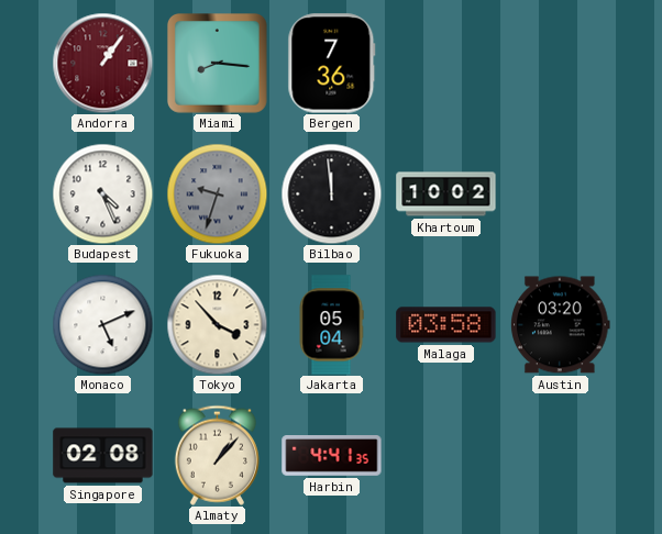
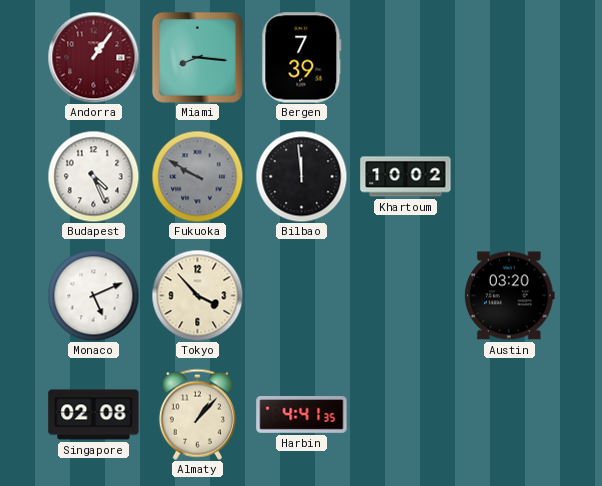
Bergen: 7:36 -> 7:39 (302, 58)
Fukuoka: 9:33 -> 9:50 (197, 176)
Jakarta: 05:04 -> none (331, 325)
Malaga: 03:58 -> none (446, 325)
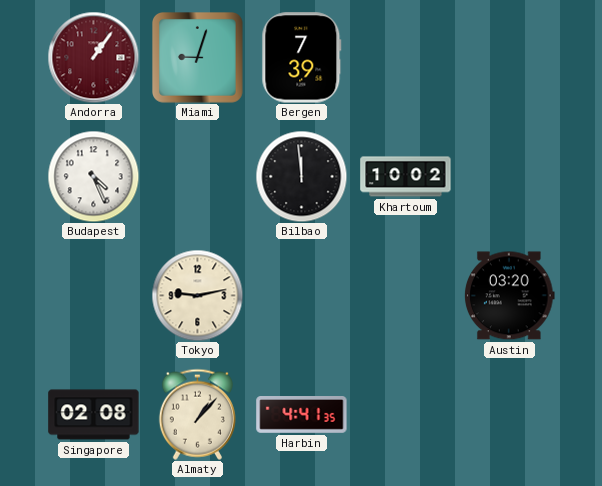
Miami: 8:16 -> 9:03 (198, 58)
Fukuoka: 9:50 -> none (197, 176)
Monaco: 5:11 -> none (93, 295)
Tokyo: 3:53 -> 9:13 (197, 295)
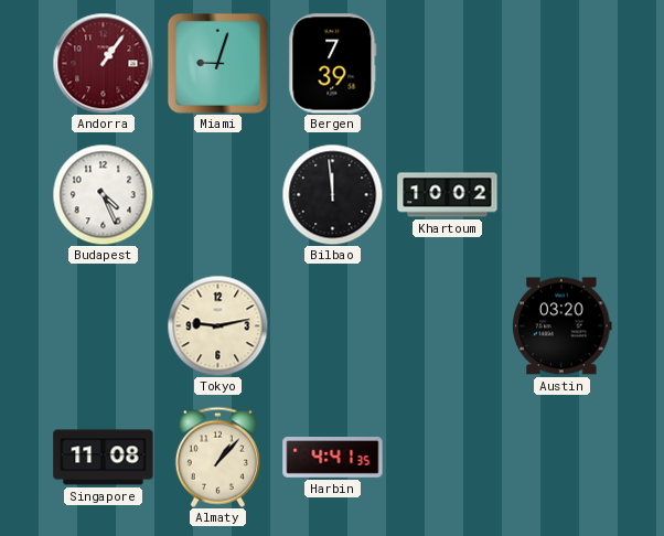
Singapore: 02:08 -> 11:08 (104, 458)
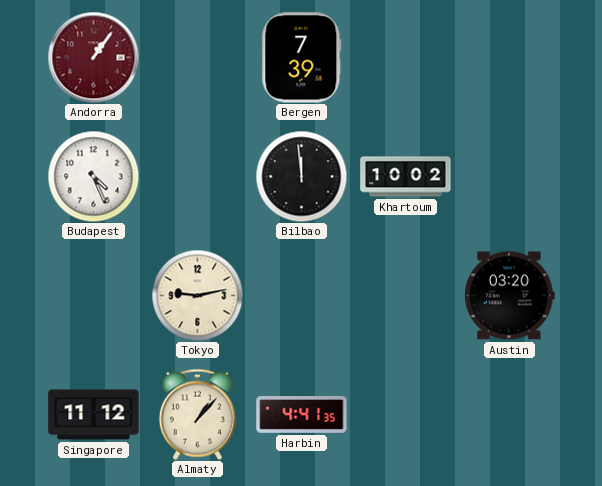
Miami: 9:03 -> none (218, 64)
Singapore: 11:08 -> 11:12 (94, 415)
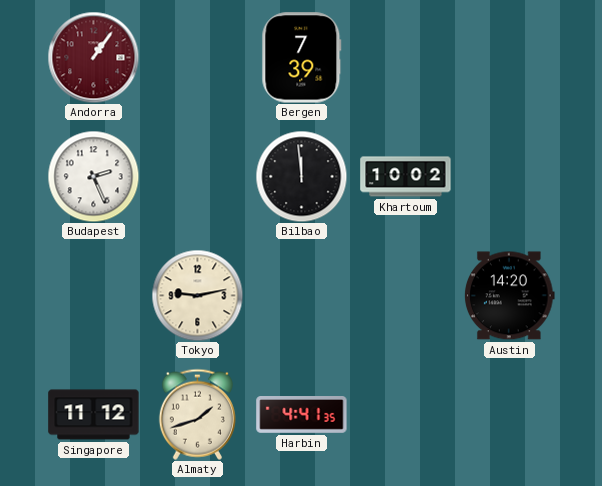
Budapest: 4:26 -> 2:26 (93, 176)
Austin: 03:20 -> 14:20 (510, 296)
Almaty: 1:07 -> 1:42 (197, 414)
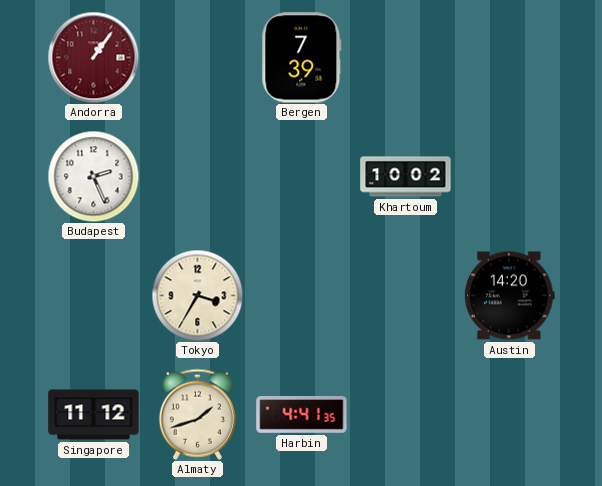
Bilbao: 11:59 -> none (301, 176)
Tokyo: 9:13 -> 3:35 (197, 295)
